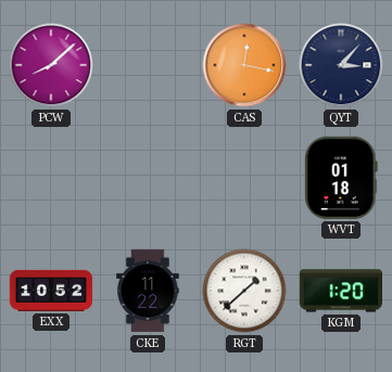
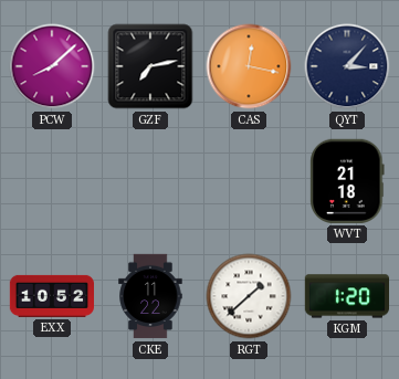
GZF: none -> 7:13 (150, 66)
WVT: 01:18 -> 21:18 (347, 181)
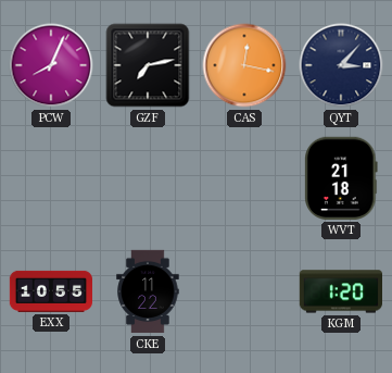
PCW: 8:08 -> 8:04 (51, 65)
EXX: 10:52 -> 10:55 (51, 291)
RGT: 1:38 -> none (249, 296)
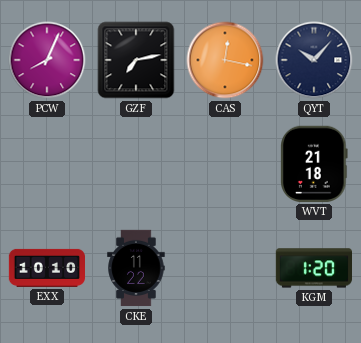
QYT: 3:07 -> 10:07 (314, 60)
EXX: 10:55 -> 10:10 (47, 268)
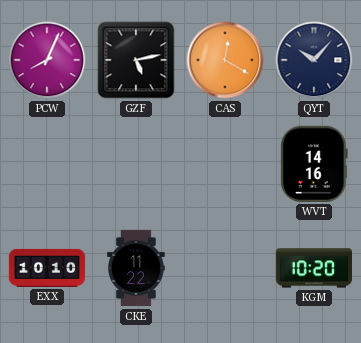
GZF: 7:13 -> 5:13 (136, 60)
CAS: 12:17 -> 12:20 (225, 60)
WVT: 21:18 -> 14:16 (314, 164)
KGM: 1:20 -> 10:20 (313, 268)
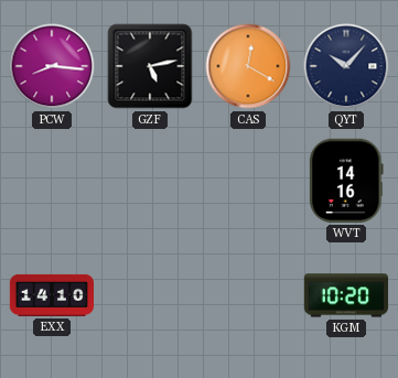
PCW: 8:04 -> 8:16 (52, 66)
EXX: 10:10 -> 14:10 (52, 295)
CKE: 11:22 -> none (136, 268)
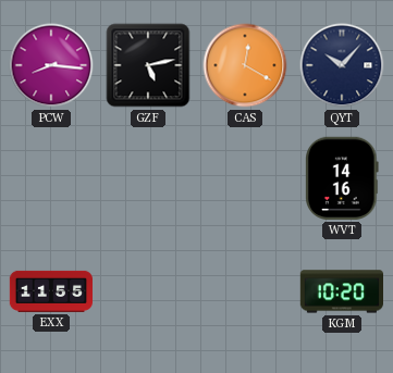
EXX: 14:10 -> 11:55 (51, 291)
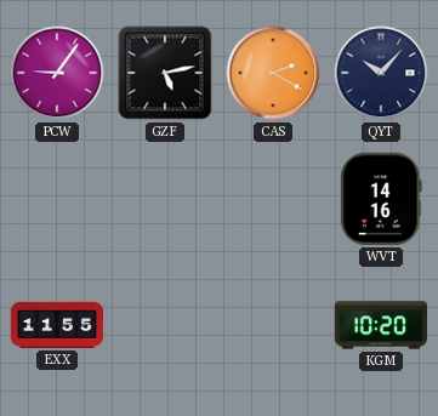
PCW: 8:16 -> 9:06 (57, 73)
CAS: 12:20 -> 2:20 (273, 73)
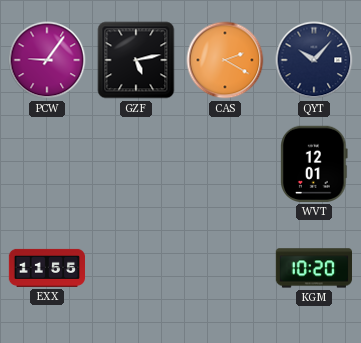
WVT: 14:16 -> 12:01 (314, 164)
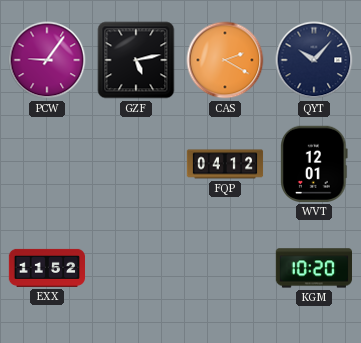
FQP: none -> 04:12 (225, 164)
EXX: 11:55 -> 11:52 (47, 268)
